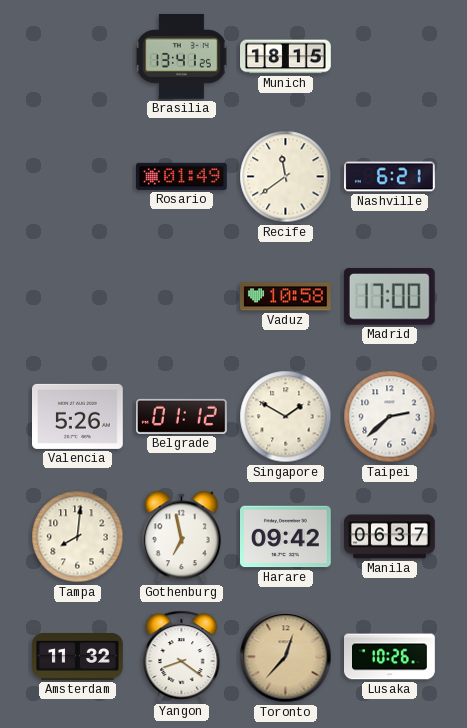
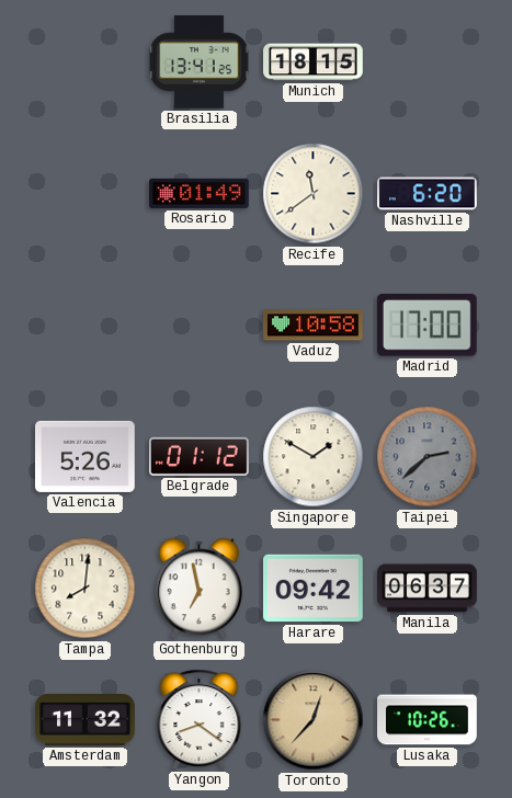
Nashville: 6:21 -> 6:20 (428, 194)
Taipei dial: white -> grey (428, 457)
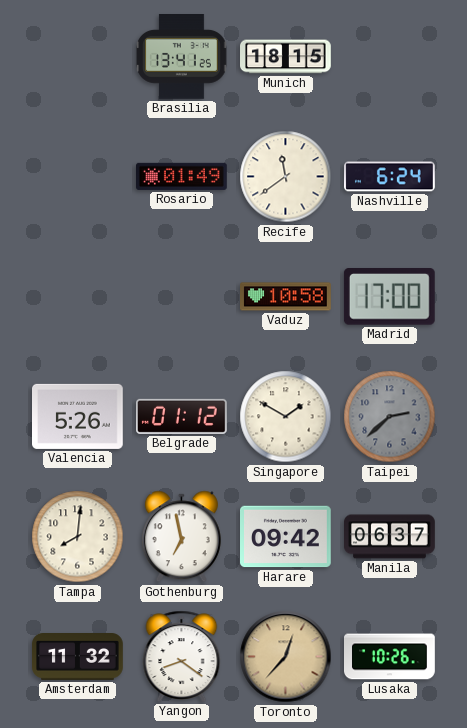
Nashville: 6:20 -> 6:24 (390, 177)
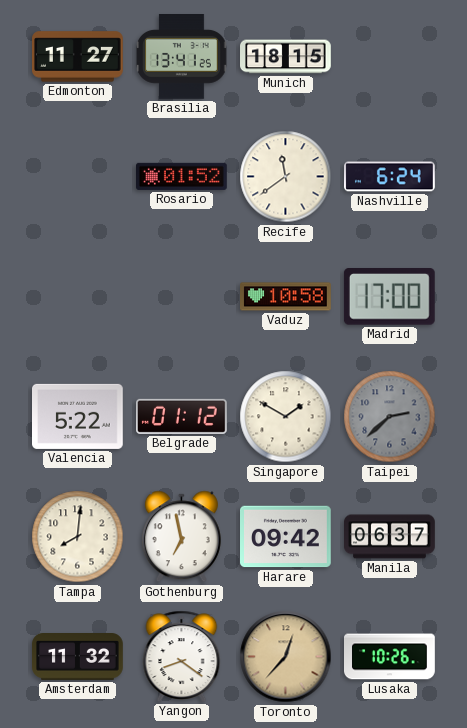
Edmonton: none -> 11:27 (78, 57)
Rosario: 01:49 -> 01:52 (182, 176)
Valencia: 5:26 -> 5:22 (78, 416)
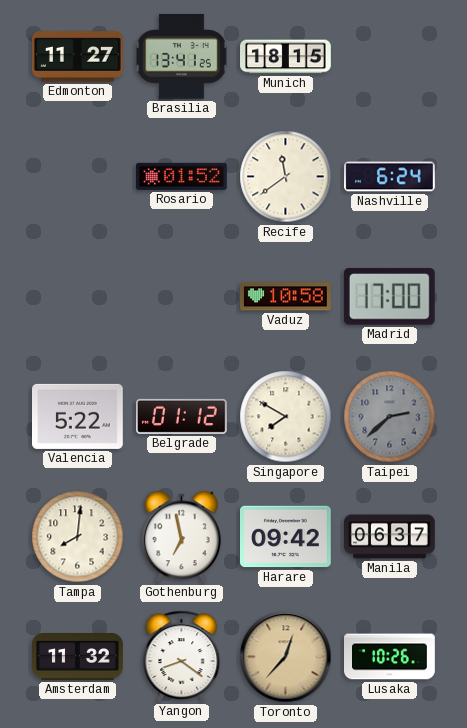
Singapore: 1:50 -> 7:50 (286, 417)
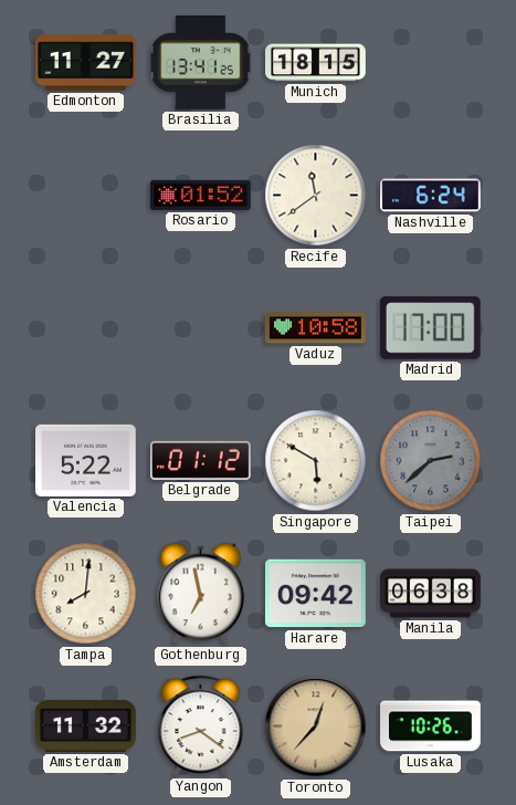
Singapore: 7:50 -> 5:50 (316, 461)
Manila: 06:37 -> 06:38 (431, 594)
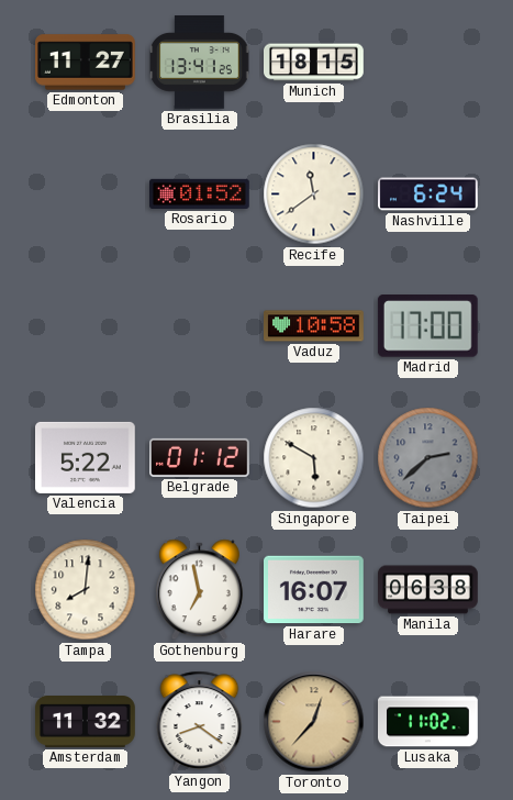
Harare: 09:42 -> 16:07 (314, 590)
Lusaka: 10:26 -> 11:02 (428, 722)
